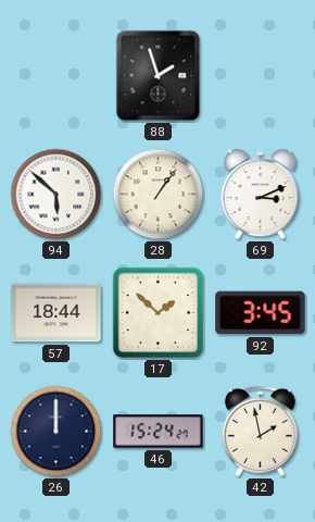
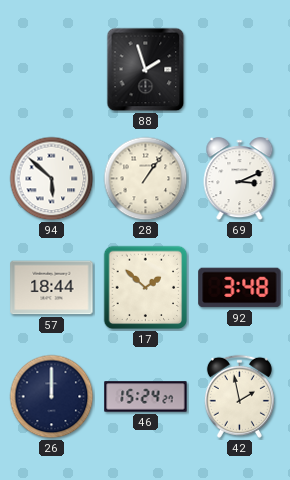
92: 3:45 -> 3:48 (240, 288)
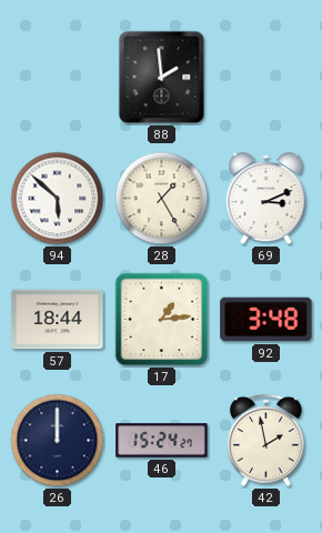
88: 1:57 -> 1:59 (162, 78)
28: 1:06 -> 1:25 (162, 199)
17: 1:52 -> 1:14 (162, 320)
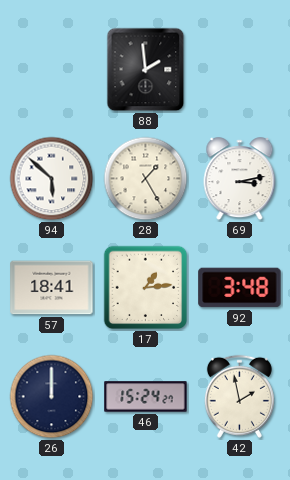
69: 3:11 -> 3:13 (240, 179)
57: 18:44 -> 18:41 (52, 288)
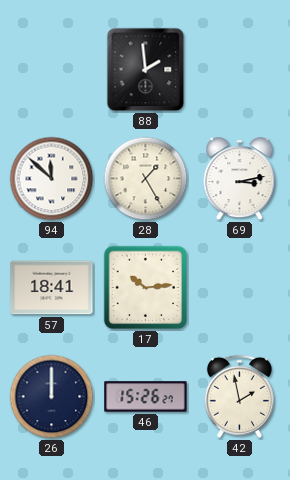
94: 5:52 -> 11:52 (52, 179)
17: 1:14 -> 10:14 (146, 288)
92: 3:48 -> none (240, 288)
46: 15:24 -> 15:26 (146, 397)
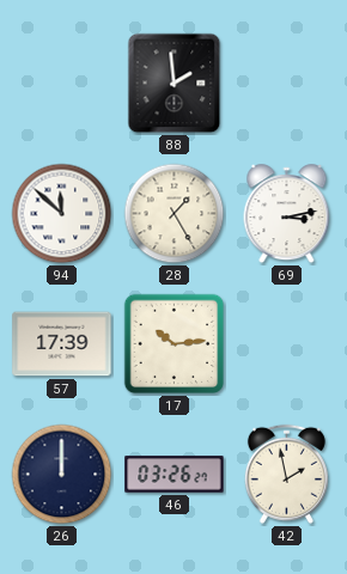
57: 18:41 -> 17:39 (62, 344)
46: 15:26 -> 03:26 (175, 475)
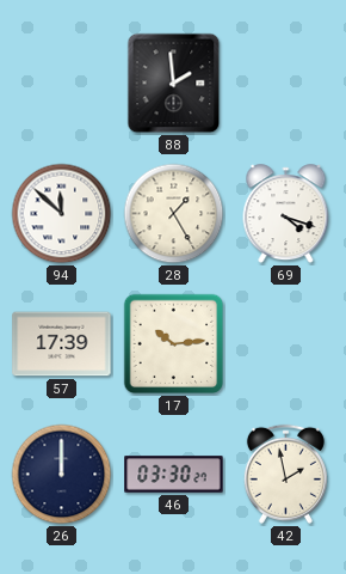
69: 3:13 -> 4:18 (286, 214)
46: 03:26 -> 03:30 (174, 475)
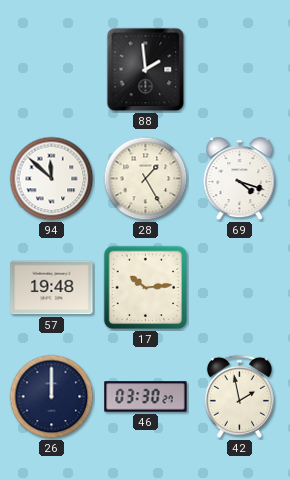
57: 17:39 -> 19:48 (52, 288)
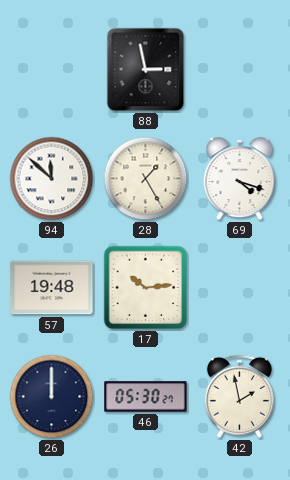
88: 1:59 -> 2:58 (146, 70)
46: 03:30 -> 05:30 (146, 397)
